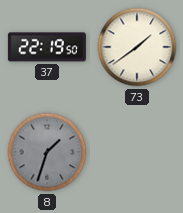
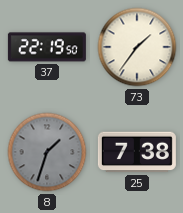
73: 1:39 -> 1:36 (137, 47)
25: none -> 7:38 (137, 152)
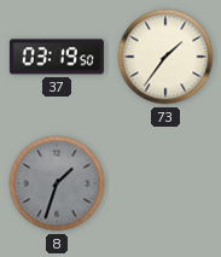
37: 22:19 -> 03:19 (57, 57)
25: 7:38 -> none (137, 152)
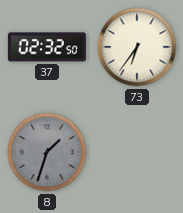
37: 03:19 -> 02:32 (47, 47)
73: 1:36 -> 6:36 (137, 47)
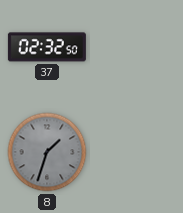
73: 6:36 -> none (137, 47)
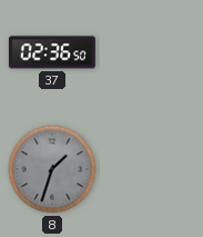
37: 02:32 -> 02:36 (52, 52)
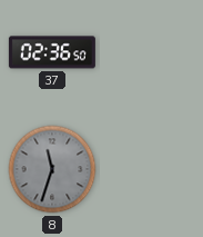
8: 1:33 -> 11:33 (52, 169)
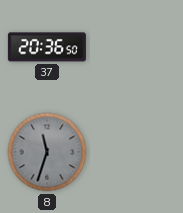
37: 02:36 -> 20:36 (47, 47)
